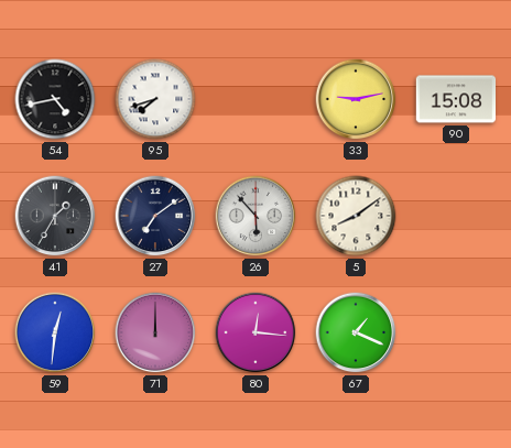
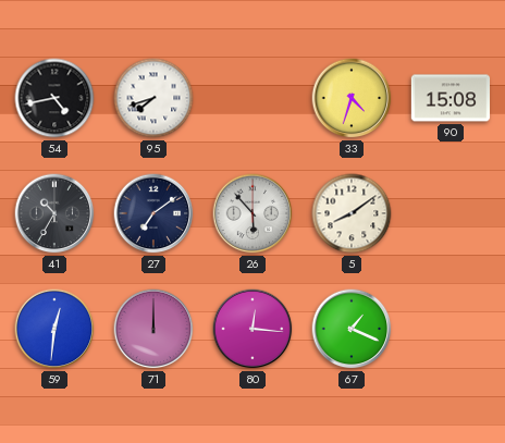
33: 9:13 -> 4:33 (352, 98)
41: 1:35 -> 10:35 (54, 213)
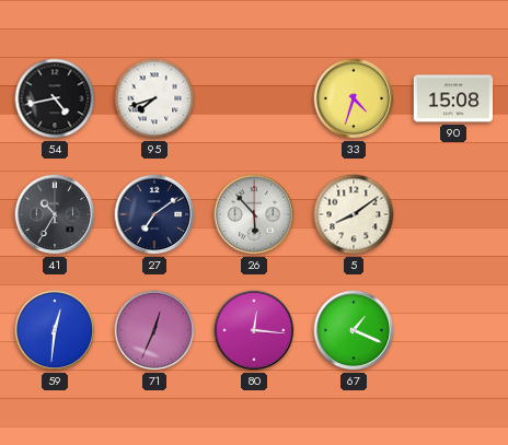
71: 12:00 -> 12:34 (154, 330)
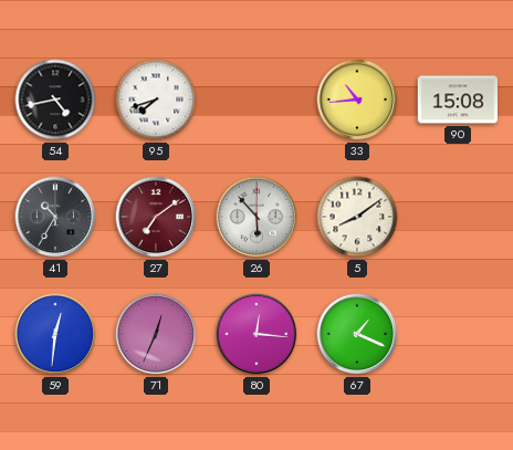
33: 4:33 -> 10:44 (357, 100)
27 dial: navy -> burgundy (156, 217)
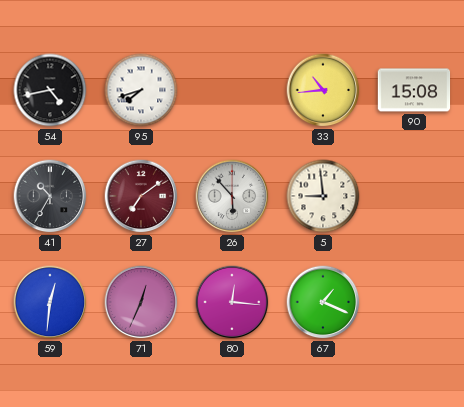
5: 8:09 -> 8:59 (323, 196)
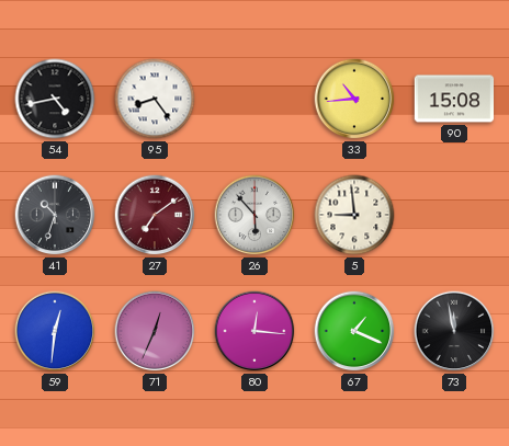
95: 7:42 -> 8:24 (155, 99)
41: 10:35 -> 10:33 (55, 215)
73: none -> 11:58 (454, 331)
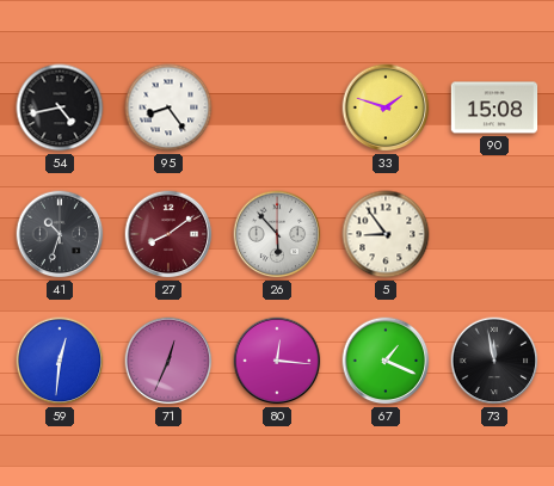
33: 10:44 -> 1:48 (386, 107)
27: 7:09 -> 8:09 (168, 234)
5: 8:59 -> 8:54 (386, 234)
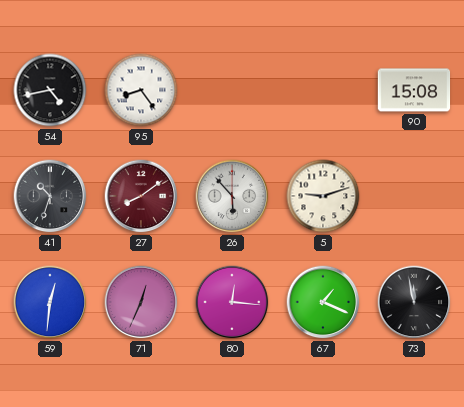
33: 1:48 -> none (386, 107)
5: 8:54 -> 9:12 (323, 196)
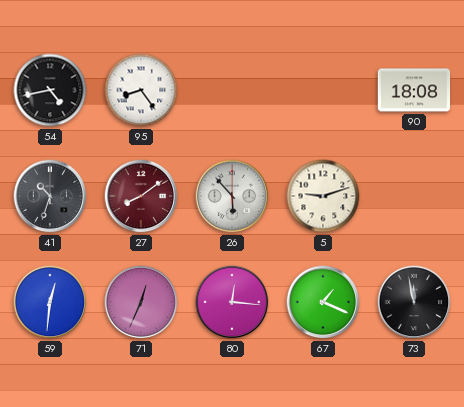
90: 15:08 -> 18:08 (414, 90)
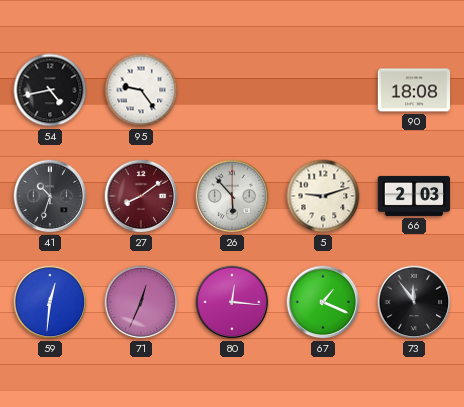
95: 8:24 -> 9:24 (141, 90)
66: none -> 2:03 (414, 196)
73: 11:58 -> 11:54 (414, 302)
